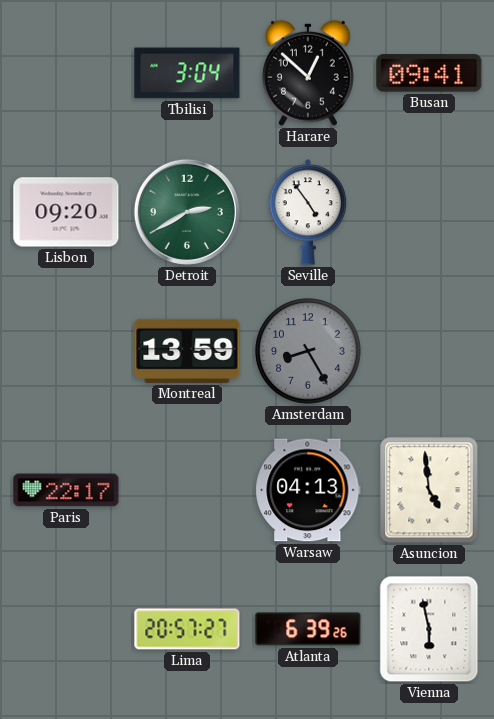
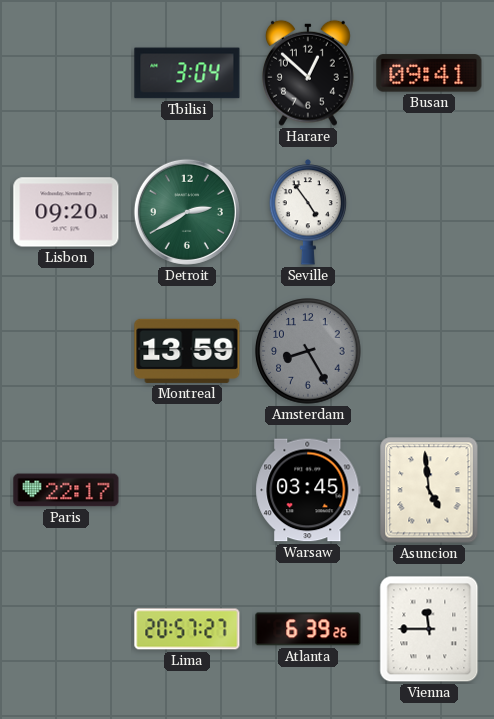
Warsaw: 04:13 -> 03:45 (308, 490)
Vienna: 5:58 -> 11:45 (429, 629)
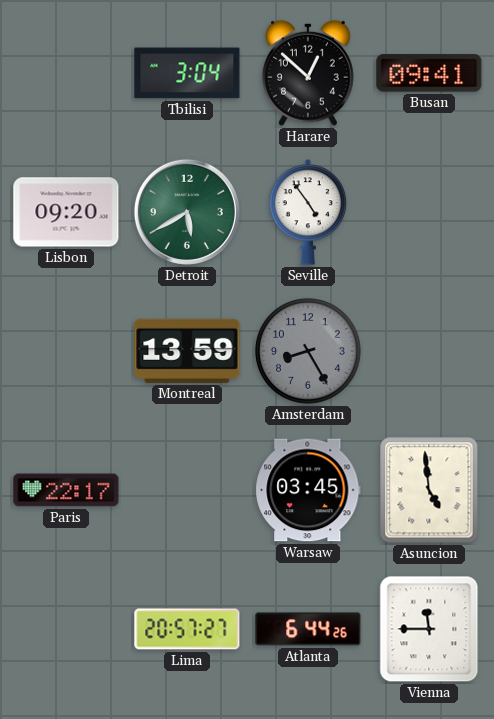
Detroit: 2:40 -> 5:40 (187, 212)
Atlanta: 6:39 -> 6:44 (308, 629)
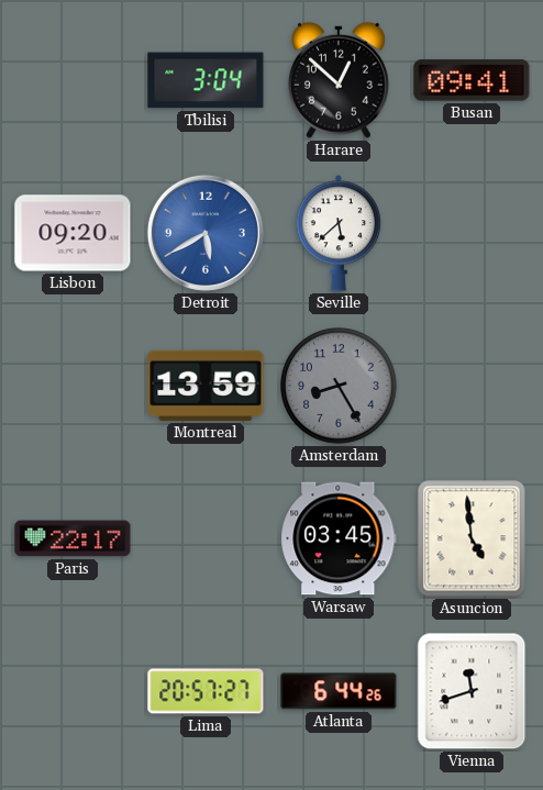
Detroit dial: green -> blue (206, 233)
Seville: 4:54 -> 5:38 (339, 233)
Vienna: 11:45 -> 11:42 (472, 691)
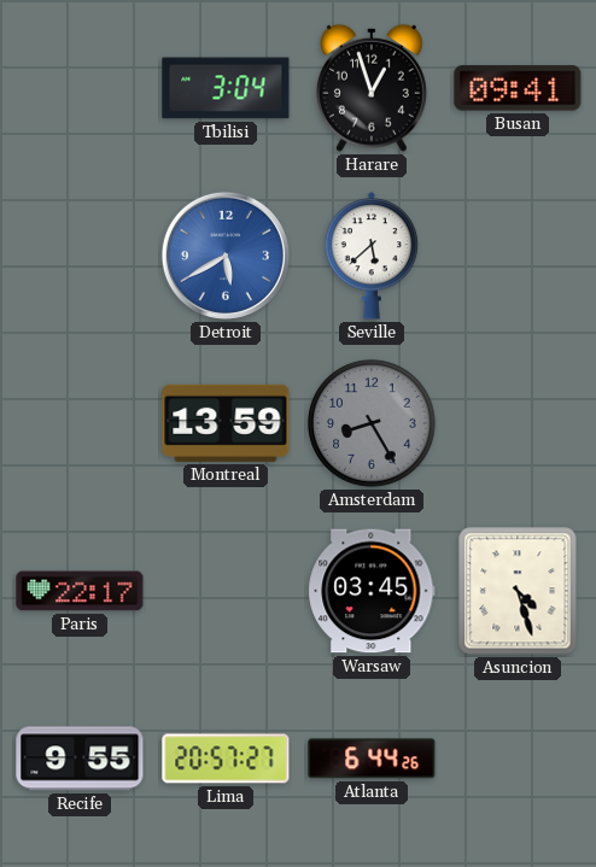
Harare: 12:52 -> 12:57 (372, 88)
Lisbon: 09:20 -> none (73, 233)
Asuncion: 4:59 -> 4:27 (518, 591)
Recife: none -> 9:55 (80, 758)
Vienna: 11:42 -> none (472, 691)
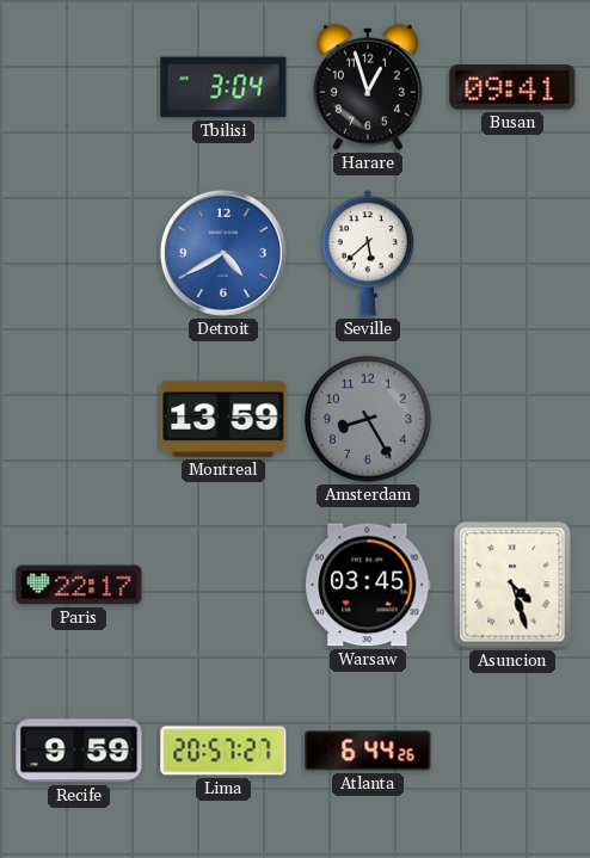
Detroit: 5:40 -> 4:40 (223, 253)
Recife: 9:55 -> 9:59 (79, 751)
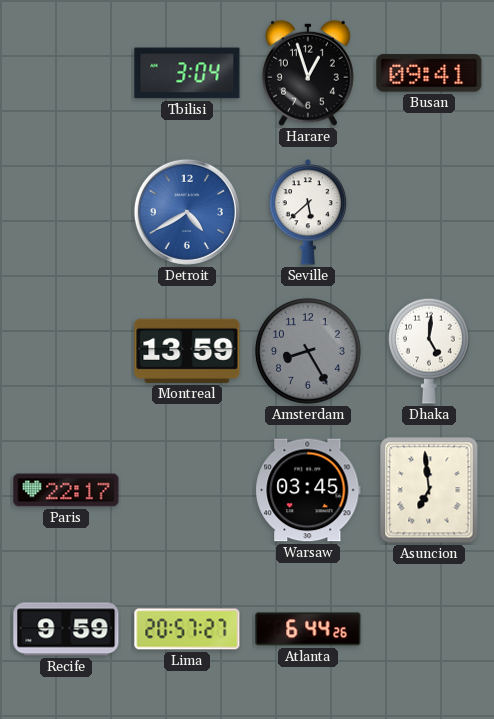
Dhaka: none -> 5:01 (430, 351)
Asuncion: 4:27 -> 6:59 (429, 490)
